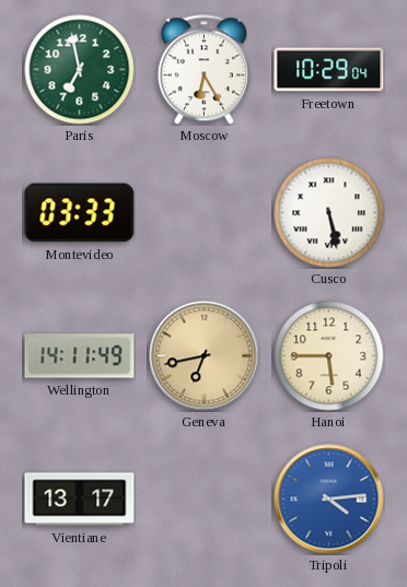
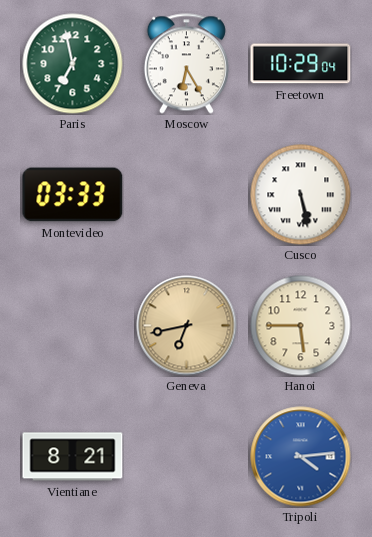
Wellington: 14:11 -> none (80, 356)
Vientiane: 13:17 -> 8:21 (73, 457)
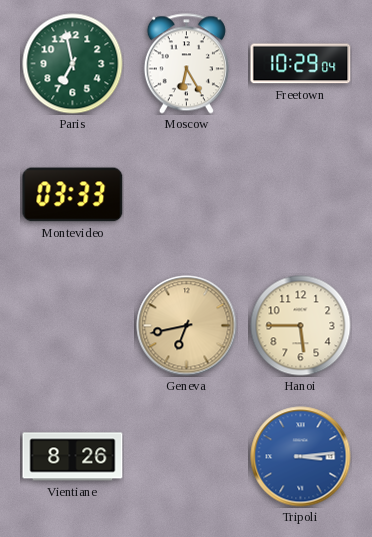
Cusco: 5:28 -> none (301, 195)
Vientiane: 8:21 -> 8:26 (73, 457)
Tripoli: 4:14 -> 3:14 (301, 457)
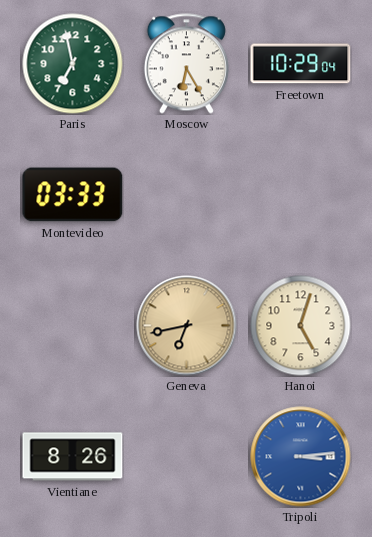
Hanoi: 5:45 -> 5:03 (301, 326)
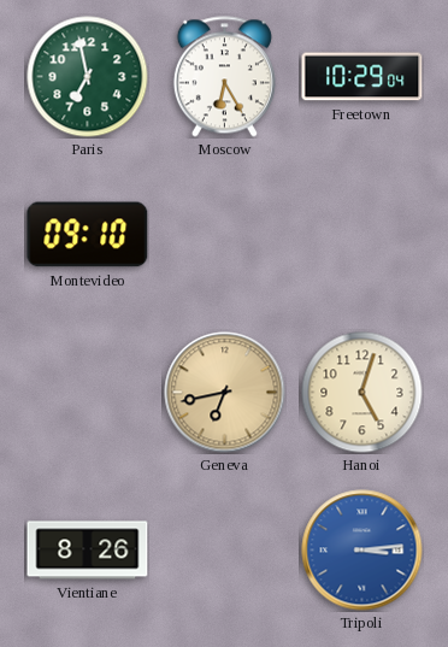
Montevideo: 03:33 -> 09:10 (88, 235)
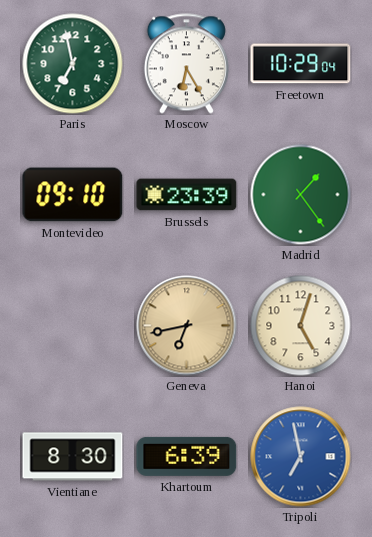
Brussels: none -> 23:39 (187, 195)
Madrid: none -> 1:24 (301, 195)
Vientiane: 8:26 -> 8:30 (73, 457)
Khartoum: none -> 6:39 (187, 456)
Tripoli: 3:14 -> 6:58 (301, 457)
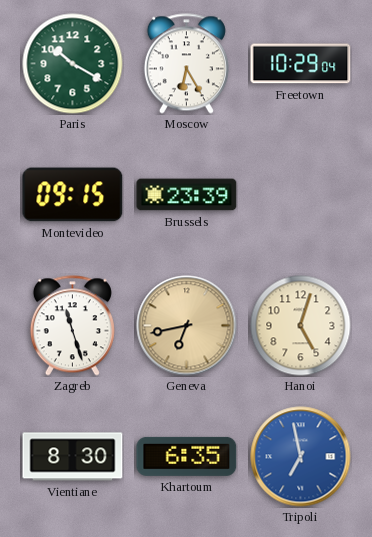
Paris: 6:58 -> 10:20 (73, 64)
Montevideo: 09:10 -> 09:15 (73, 195)
Madrid: 1:24 -> none (301, 195)
Zagreb: none -> 11:27 (72, 326)
Khartoum: 6:39 -> 6:35 (187, 456)
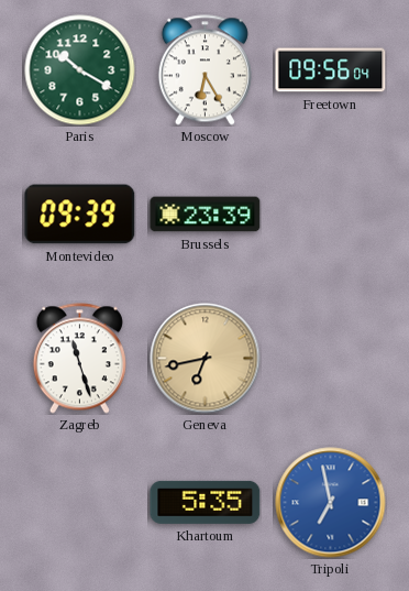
Freetown: 10:29 -> 09:56 (331, 70)
Montevideo: 09:15 -> 09:39 (80, 215)
Hanoi: 5:03 -> none (301, 326)
Vientiane: 8:30 -> none (73, 457)
Khartoum: 6:35 -> 5:35 (206, 502)
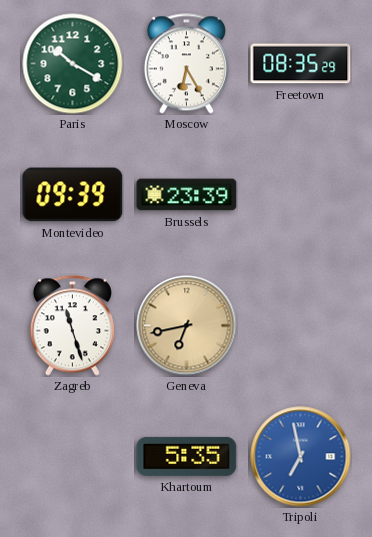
Freetown: 09:56 -> 08:35 (301, 64)
